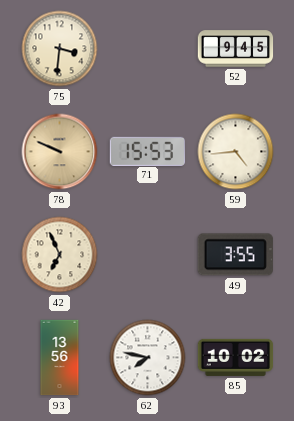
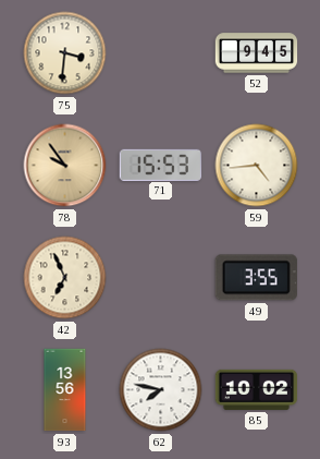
78: 9:49 -> 9:54 (65, 166)
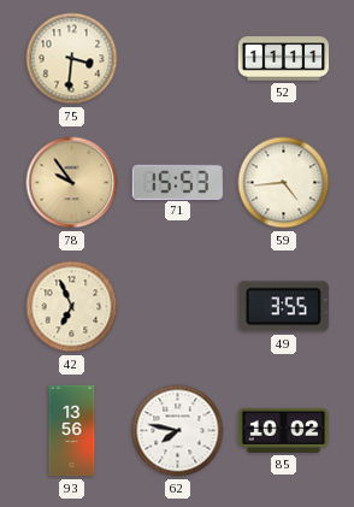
52: 9:45 -> 11:11 (284, 59)
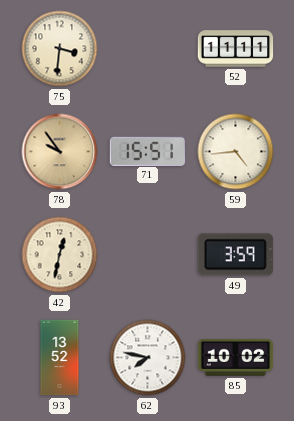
71: 15:53 -> 15:51 (148, 151)
42: 6:56 -> 12:32 (60, 255)
49: 3:55 -> 3:59 (235, 255)
93: 13:56 -> 13:52 (60, 358)
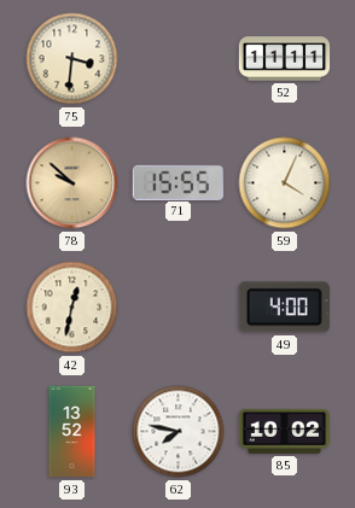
78: 9:54 -> 9:52 (72, 183)
71: 15:51 -> 15:55 (179, 182)
59: 4:44 -> 4:04 (285, 183)
49: 3:59 -> 4:00 (284, 308)
